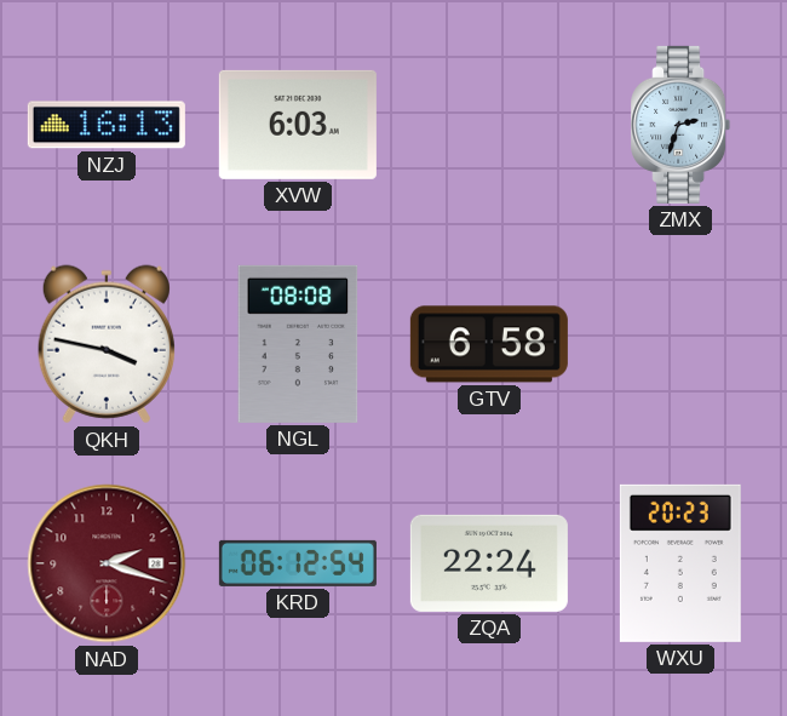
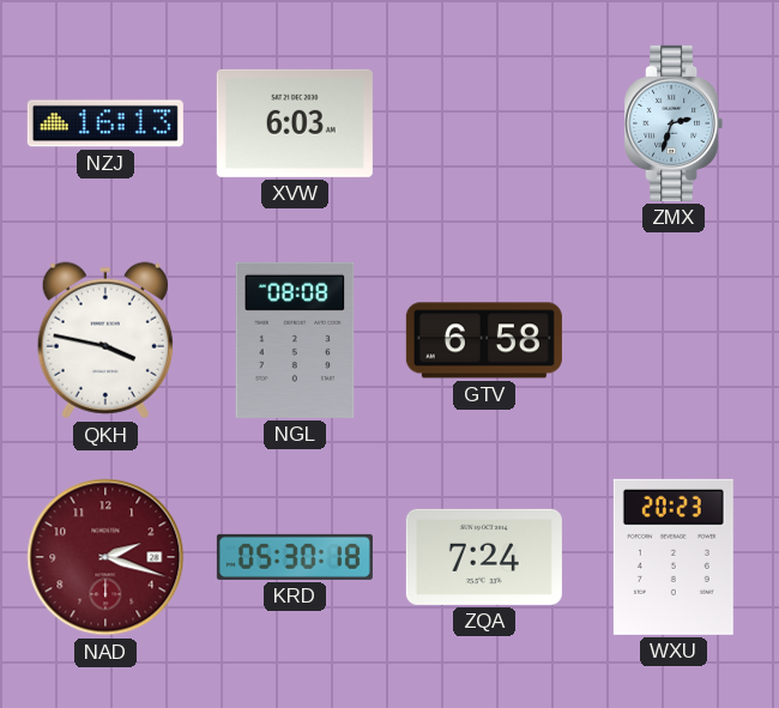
KRD: 06:12 -> 05:30 (295, 557)
ZQA: 22:24 -> 7:24 (484, 557)
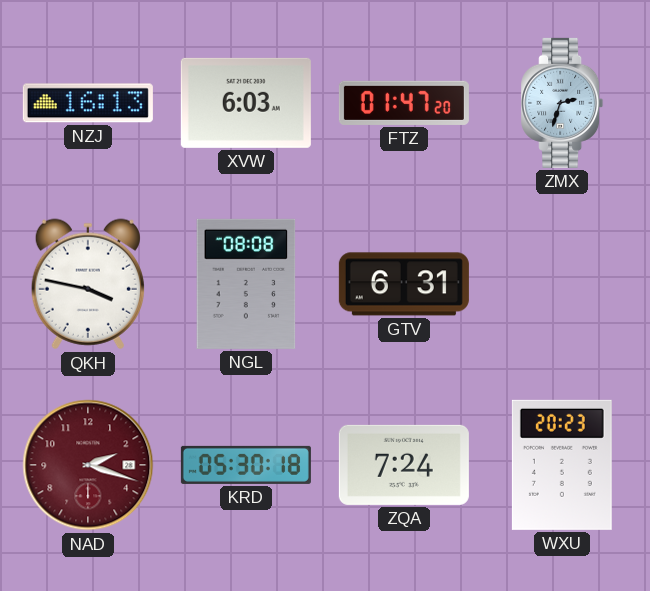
FTZ: none -> 01:47 (404, 103)
GTV: 6:58 -> 6:31 (404, 284)
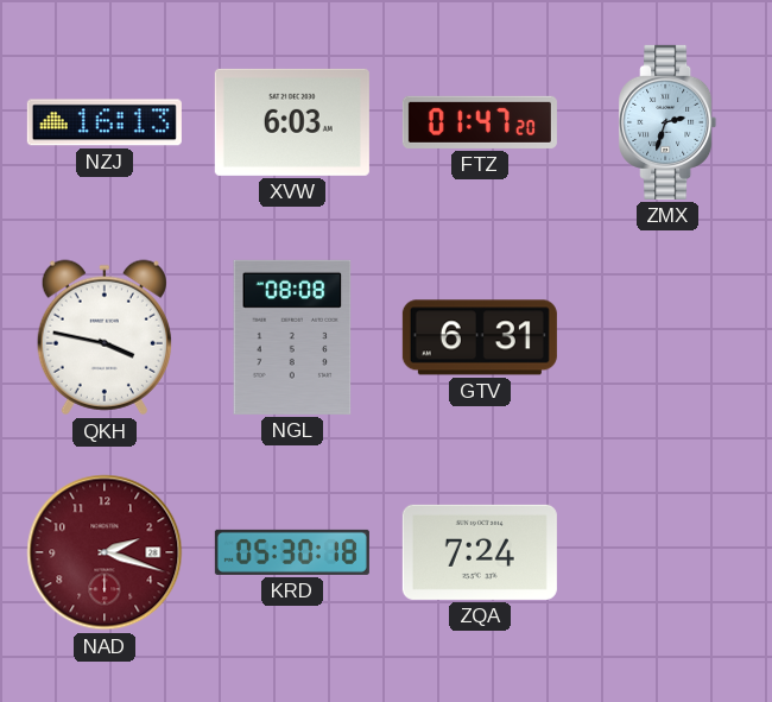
WXU: 20:23 -> none (562, 465)
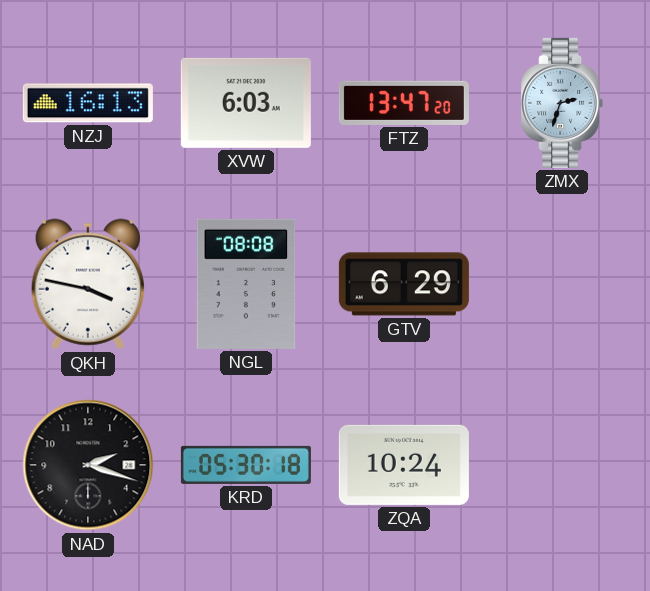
FTZ: 01:47 -> 13:47 (404, 103)
GTV: 6:31 -> 6:29 (404, 284)
NAD dial: burgundy -> black (88, 465)
ZQA: 7:24 -> 10:24 (404, 465)
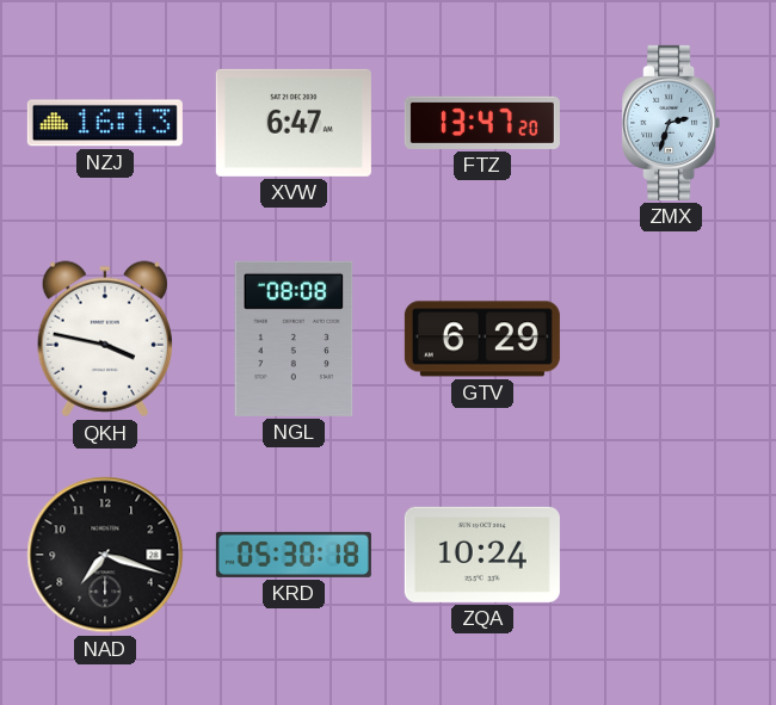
XVW: 6:03 -> 6:47 (294, 123)
NAD: 2:18 -> 7:18 (105, 555)
